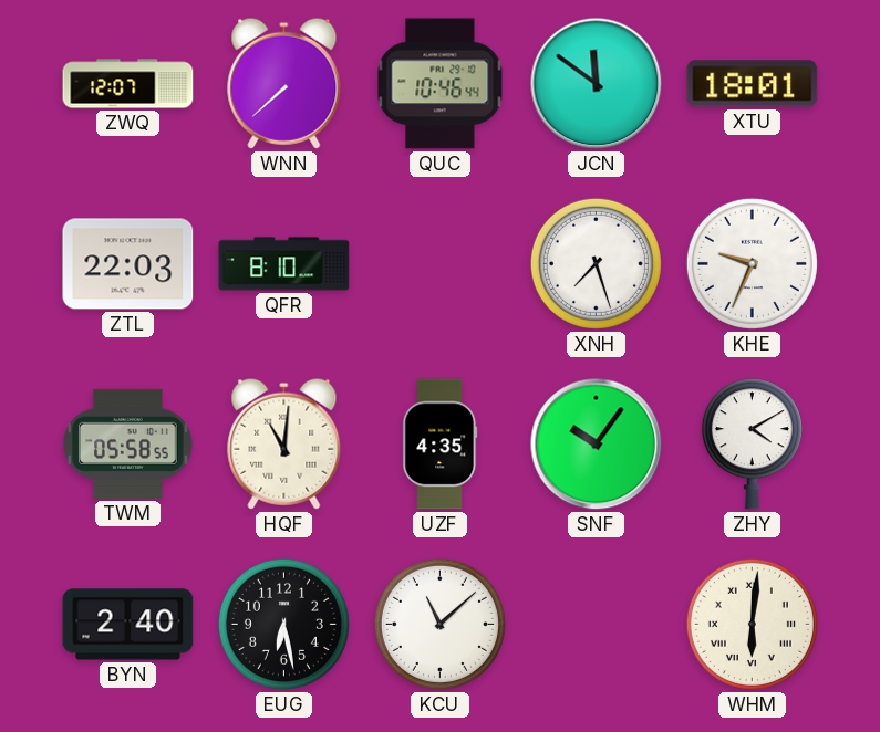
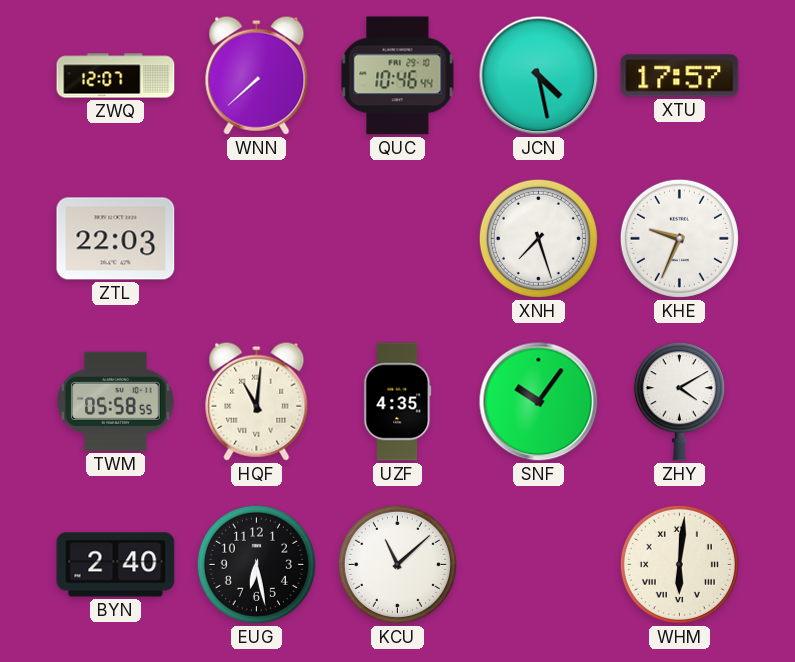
JCN: 11:51 -> 4:28 (539, 76)
XTU: 18:01 -> 17:57 (680, 76)
QFR: 8:10 -> none (284, 264)
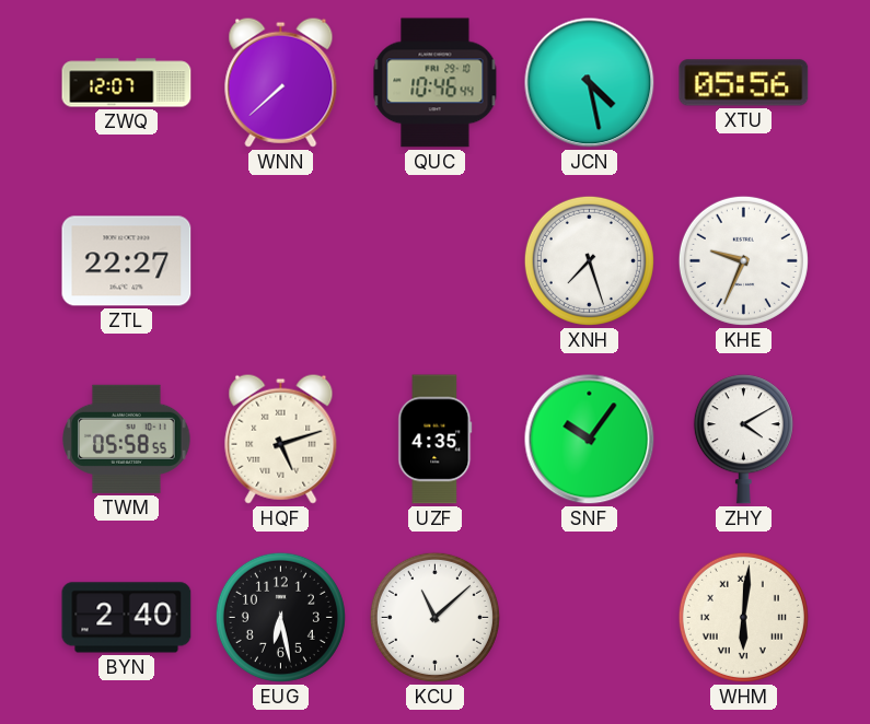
XTU: 17:57 -> 05:56 (744, 83)
ZTL: 22:03 -> 22:27 (127, 261)
HQF: 11:01 -> 5:12 (281, 439)
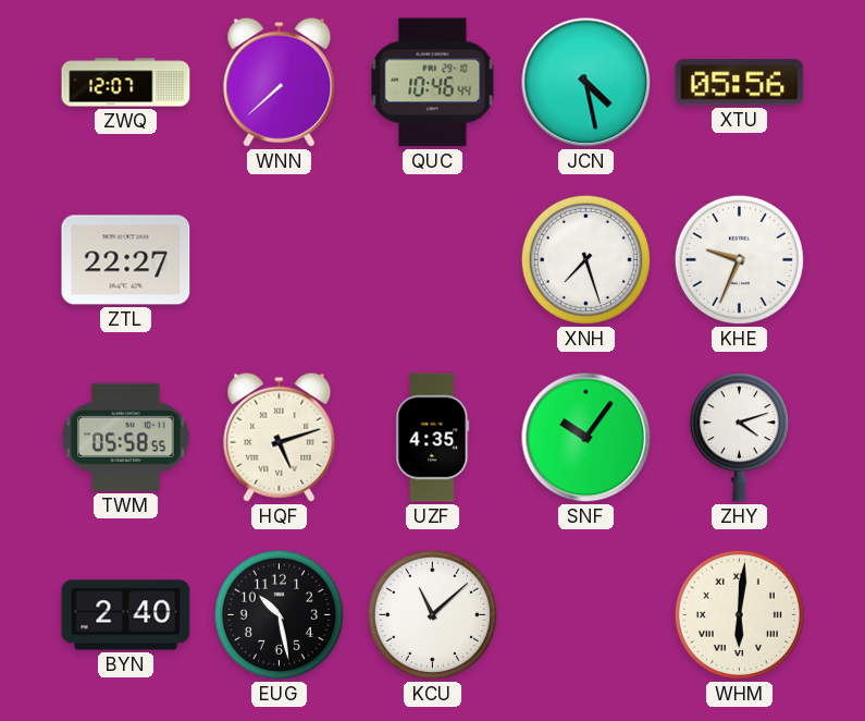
ZHY: 4:10 -> 4:12 (739, 438)
EUG: 6:28 -> 10:28 (279, 614)
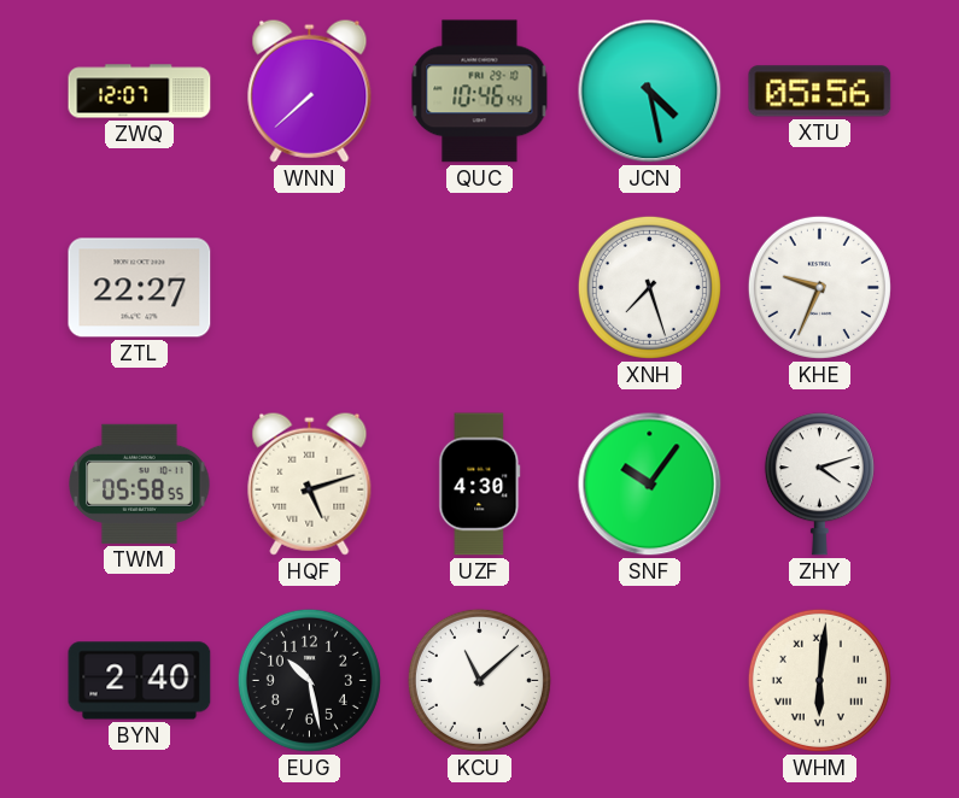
UZF: 4:35 -> 4:30 (480, 485)
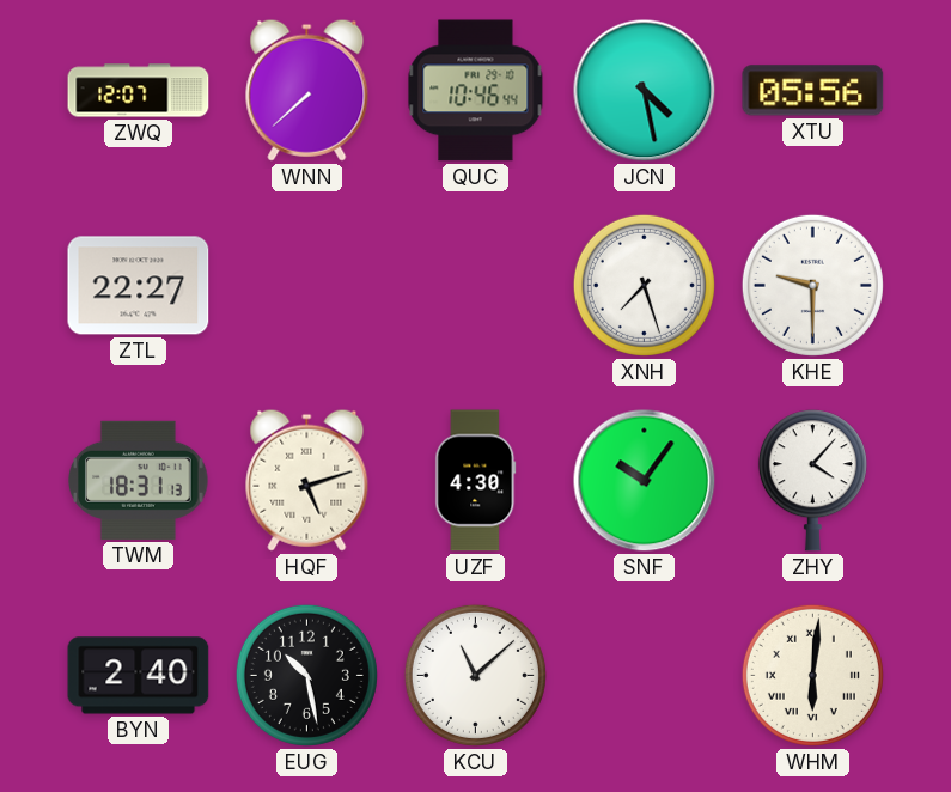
KHE: 9:34 -> 9:30 (812, 285)
TWM: 05:58 -> 18:31 (139, 480)
ZHY: 4:12 -> 4:07 (812, 481)
